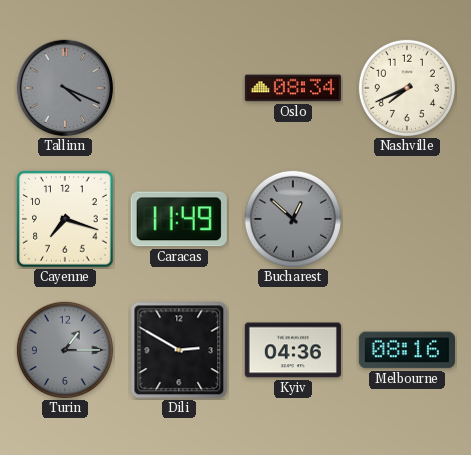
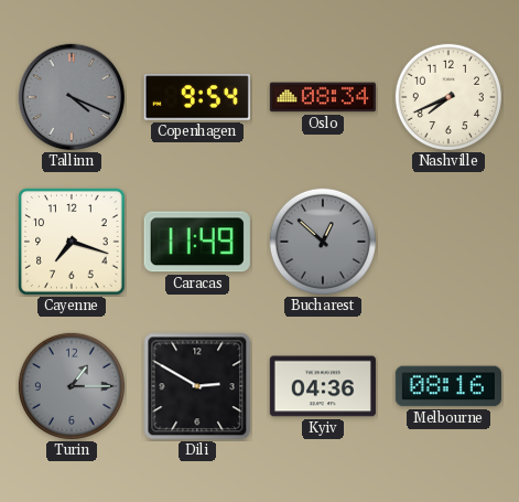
Copenhagen: none -> 9:54 (197, 97)
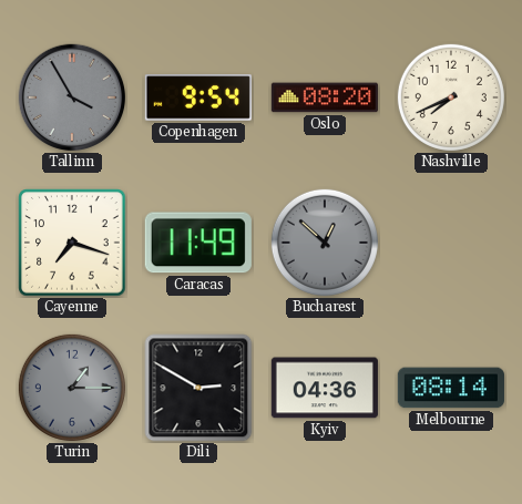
Tallinn: 4:19 -> 3:55 (72, 97)
Oslo: 08:34 -> 08:20 (325, 97)
Melbourne: 08:16 -> 08:14 (451, 388)
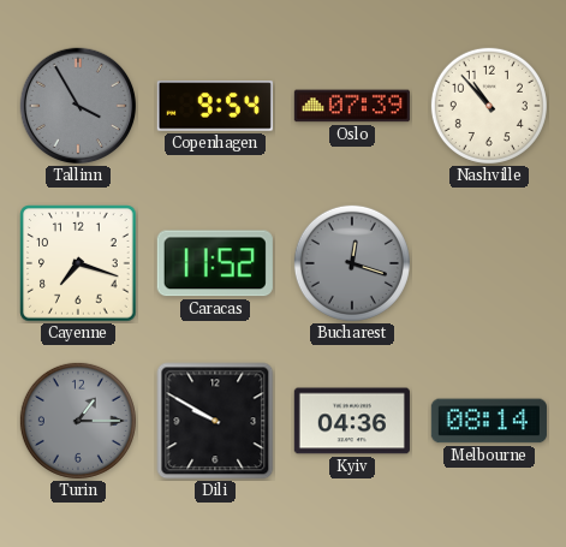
Oslo: 08:20 -> 07:39 (352, 106)
Nashville: 7:41 -> 10:53 (489, 106)
Caracas: 11:49 -> 11:52 (215, 263)
Bucharest: 12:52 -> 12:18 (352, 263)
Dili: 2:50 -> 9:50 (215, 421)
